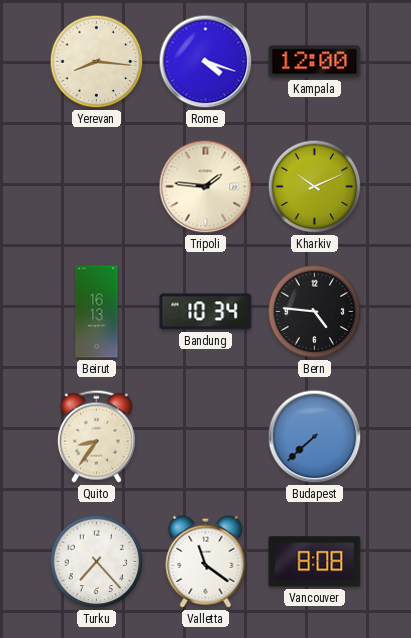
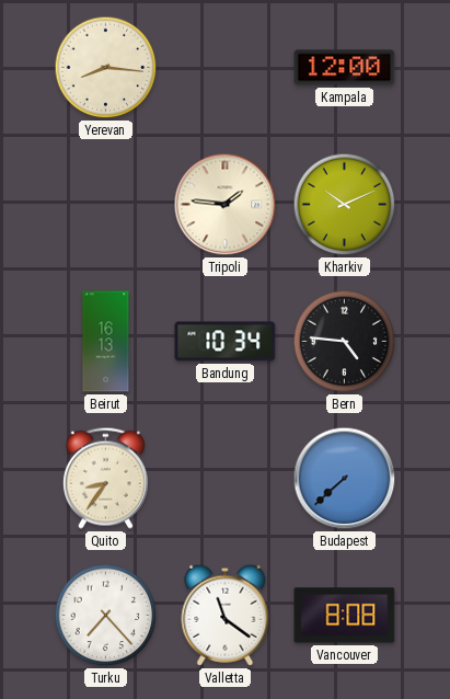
Rome: 4:18 -> none (206, 62)
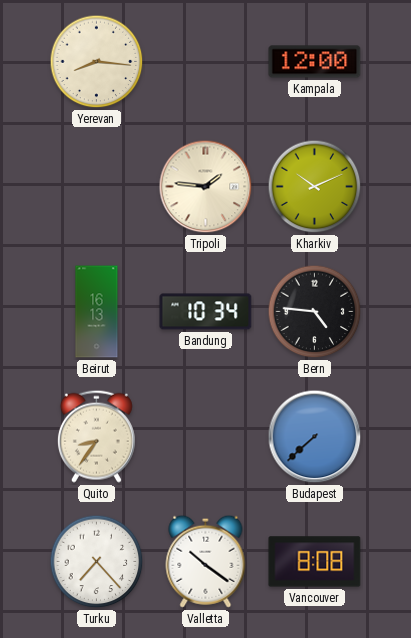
Valletta: 11:21 -> 10:21 (206, 561)
